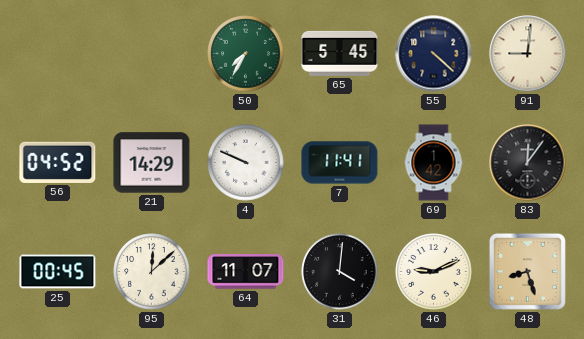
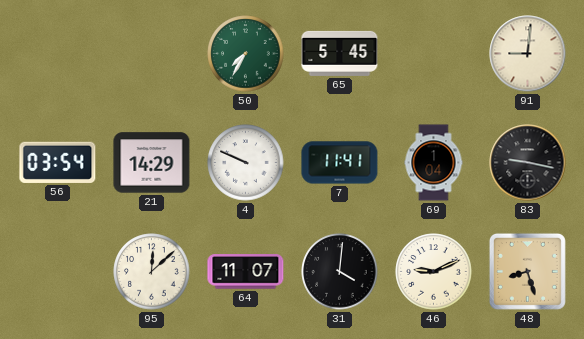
55: 4:22 -> none (434, 54)
56: 04:52 -> 03:54 (58, 162)
69: 1:42 -> 1:04 (434, 163)
83: 12:06 -> 9:17 (528, 163)
25: 00:45 -> none (58, 272)
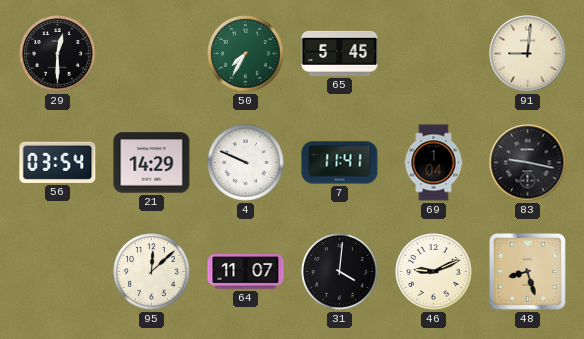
29: none -> 12:30 (58, 54)
